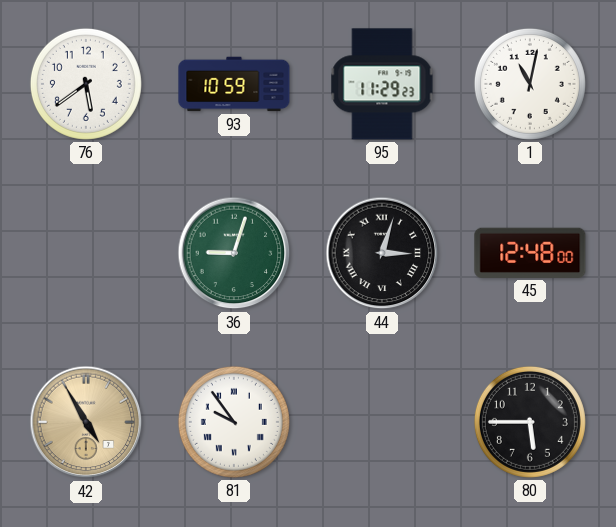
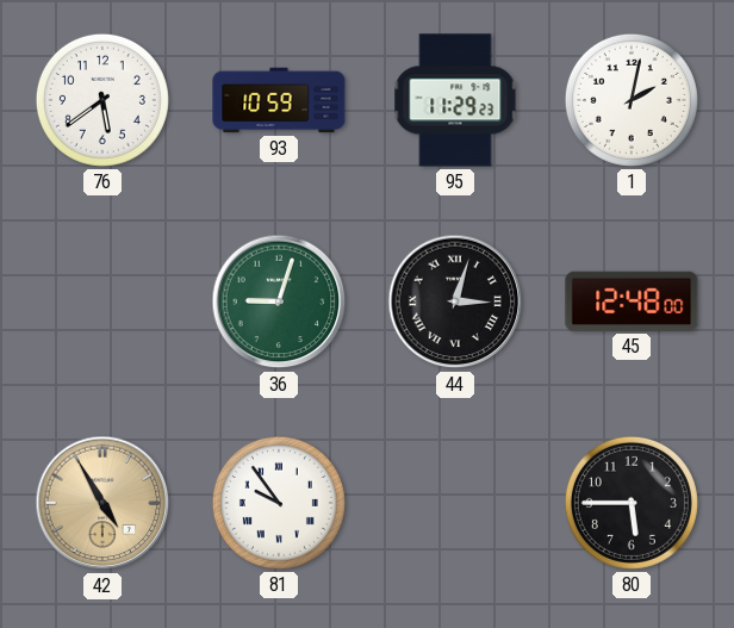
1: 11:02 -> 2:02 (632, 100)
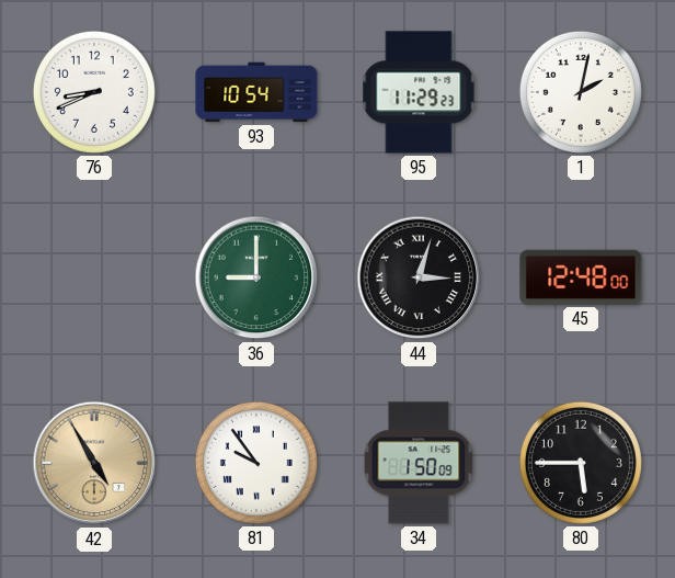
76: 5:39 -> 8:41 (94, 92)
93: 10:59 -> 10:54 (256, 92)
36: 9:03 -> 9:00 (256, 277)
34: none -> 1:50 (419, 463)
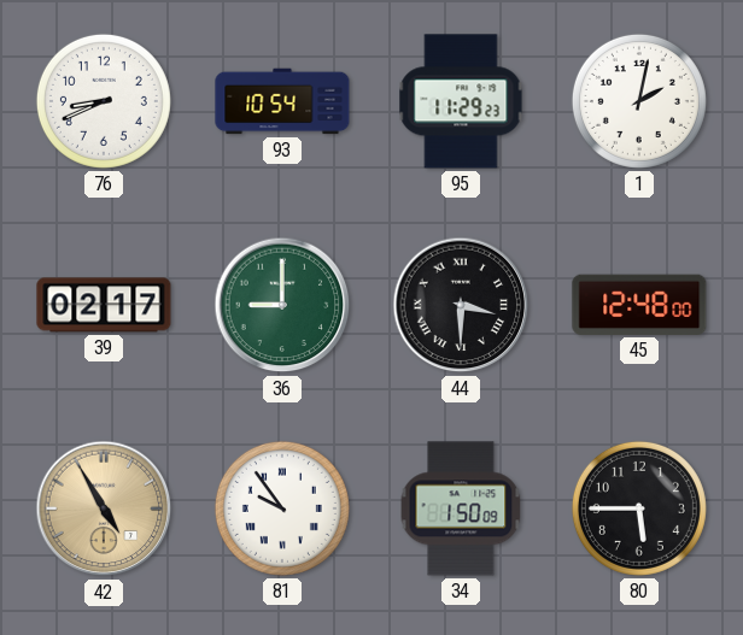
39: none -> 02:17 (104, 305)
44: 3:03 -> 3:30 (461, 305)
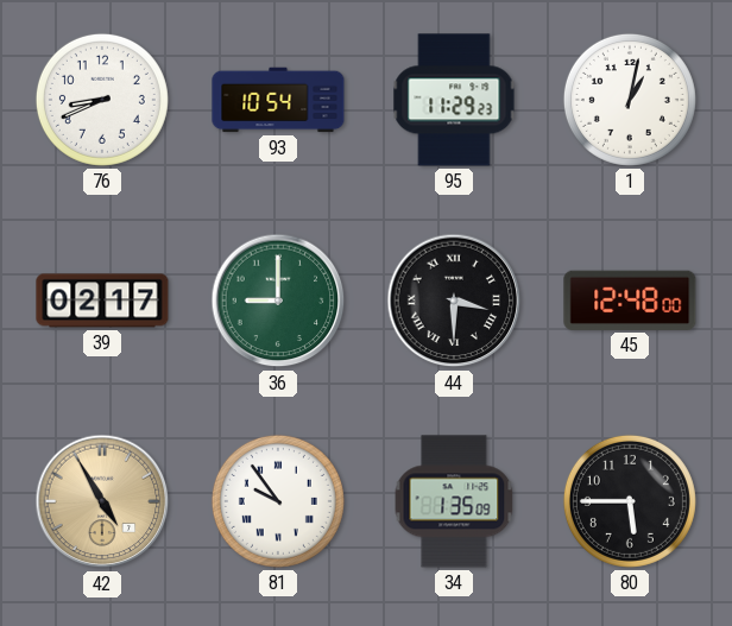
1: 2:02 -> 1:02 (630, 100)
34: 1:50 -> 1:35 (454, 501)
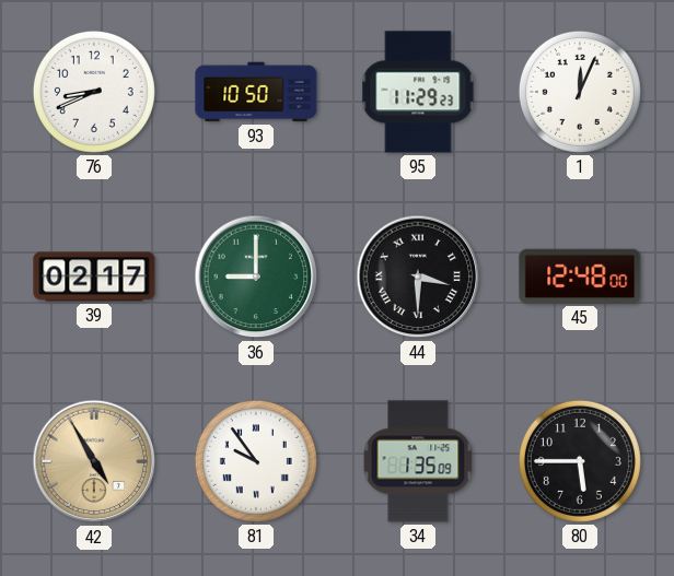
93: 10:54 -> 10:50 (256, 92)
1: 1:02 -> 12:04 (580, 92)
